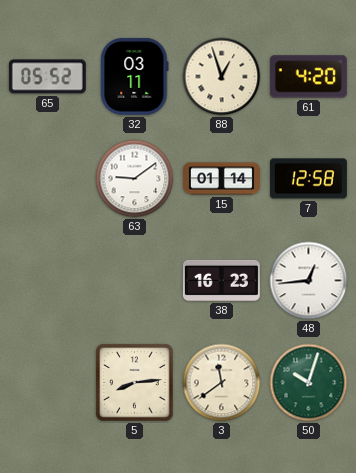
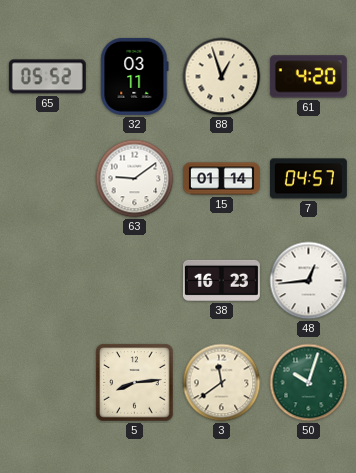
7: 12:58 -> 04:57 (308, 179)
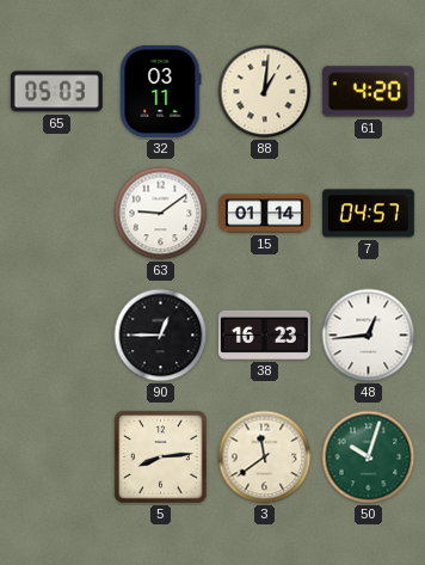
65: 05:52 -> 05:03 (56, 92)
88: 12:57 -> 1:01 (265, 92)
90: none -> 12:45 (161, 336)
